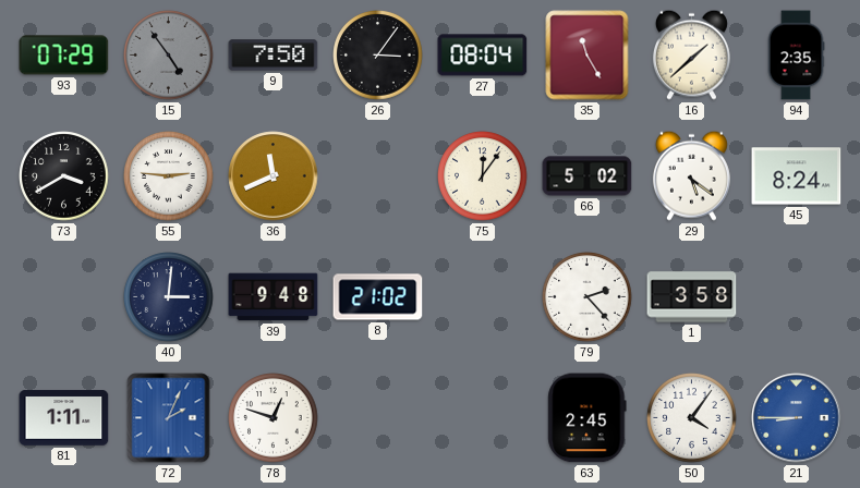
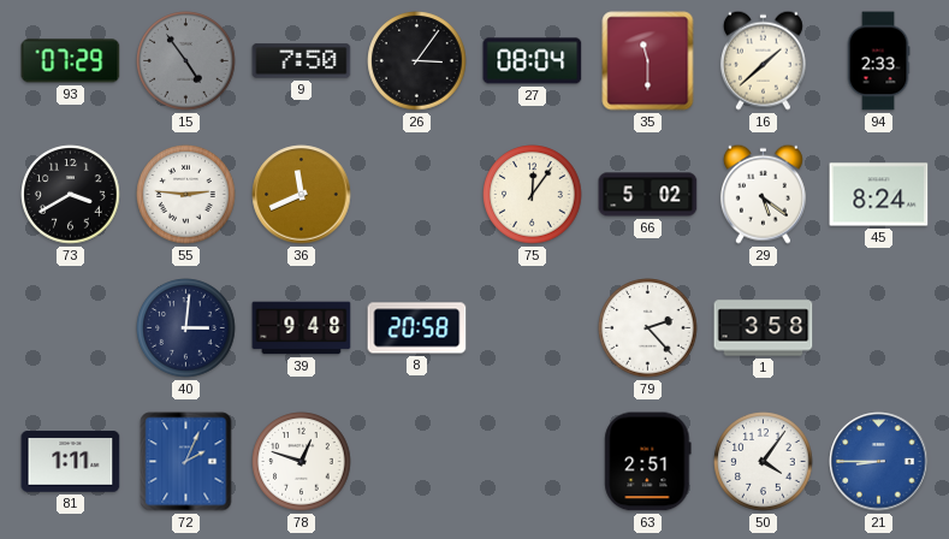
35: 11:25 -> 11:30 (648, 61)
94: 2:35 -> 2:33 (878, 61)
8: 21:02 -> 20:58 (417, 328)
63: 2:45 -> 2:51 (648, 462)
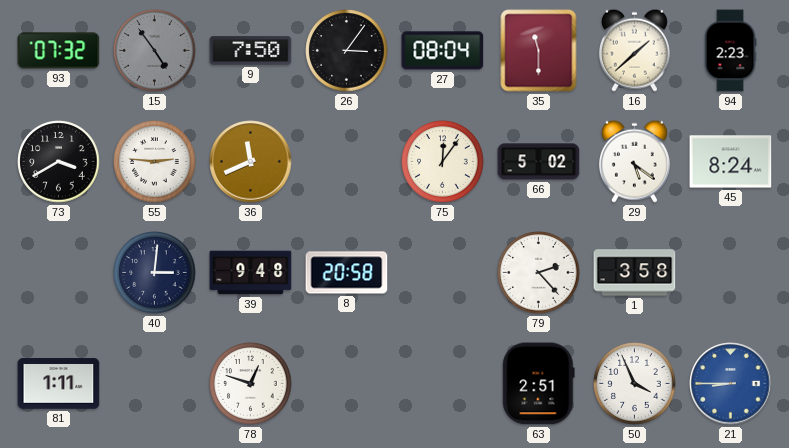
93: 07:29 -> 07:32 (59, 51)
94: 2:33 -> 2:23 (730, 51)
72: 2:04 -> none (186, 462)
50: 4:06 -> 3:56 (635, 384)
